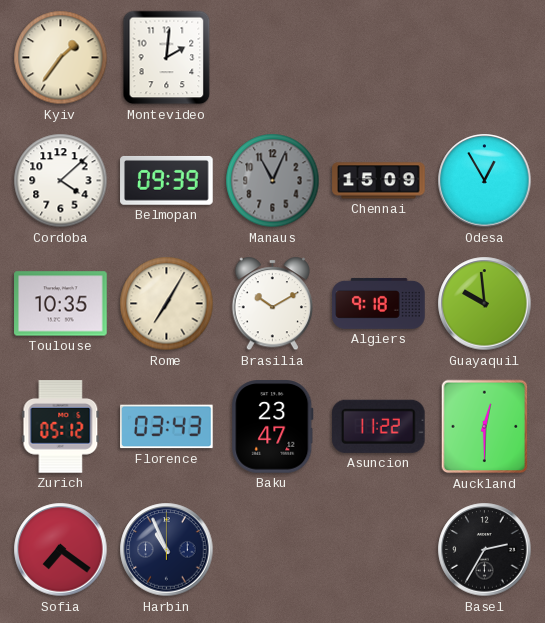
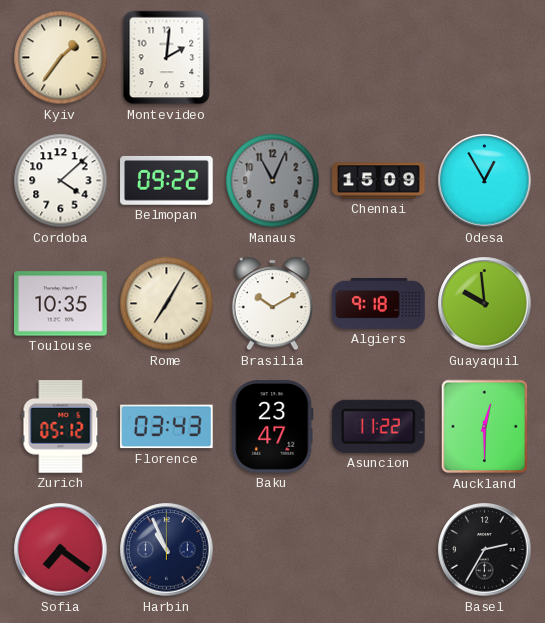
Belmopan: 09:39 -> 09:22 (167, 181)
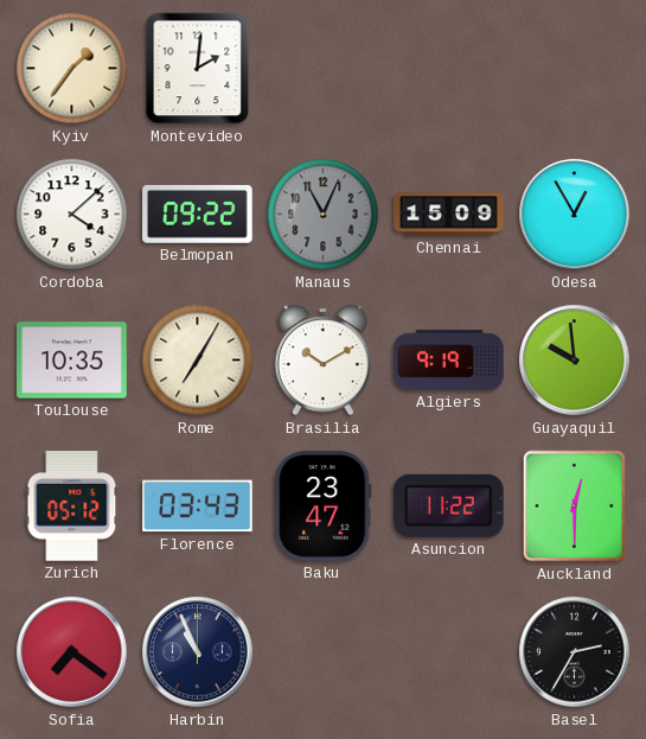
Algiers: 9:18 -> 9:19 (449, 359)
